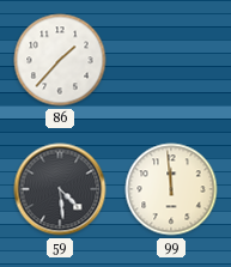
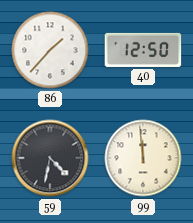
40: none -> 12:50 (143, 50)
59: 4:29 -> 4:32 (50, 158)
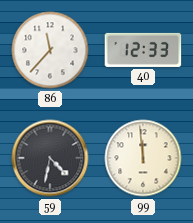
86: 1:37 -> 11:37 (50, 50)
40: 12:50 -> 12:33 (143, 50)
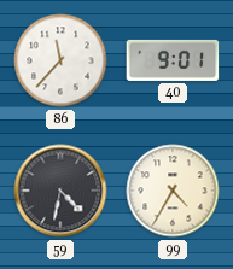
40: 12:33 -> 9:01 (173, 60)
99: 11:59 -> 4:35 (173, 191)
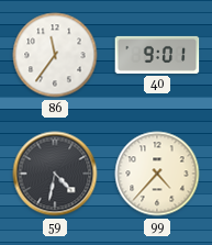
86: 11:37 -> 11:36 (55, 55)
99: 4:35 -> 4:37 (157, 174)
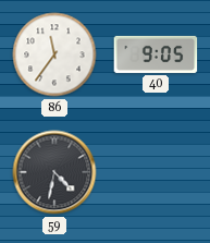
40: 9:01 -> 9:05 (156, 54)
99: 4:37 -> none (157, 174)
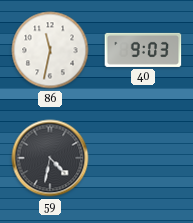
86: 11:36 -> 11:32 (50, 50)
40: 9:05 -> 9:03 (143, 50)
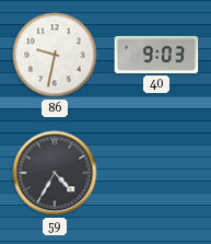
86: 11:32 -> 9:32 (55, 55)
59: 4:32 -> 4:35 (55, 173)
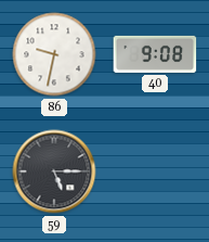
40: 9:03 -> 9:08 (155, 54)
59: 4:35 -> 5:15 (54, 171)
